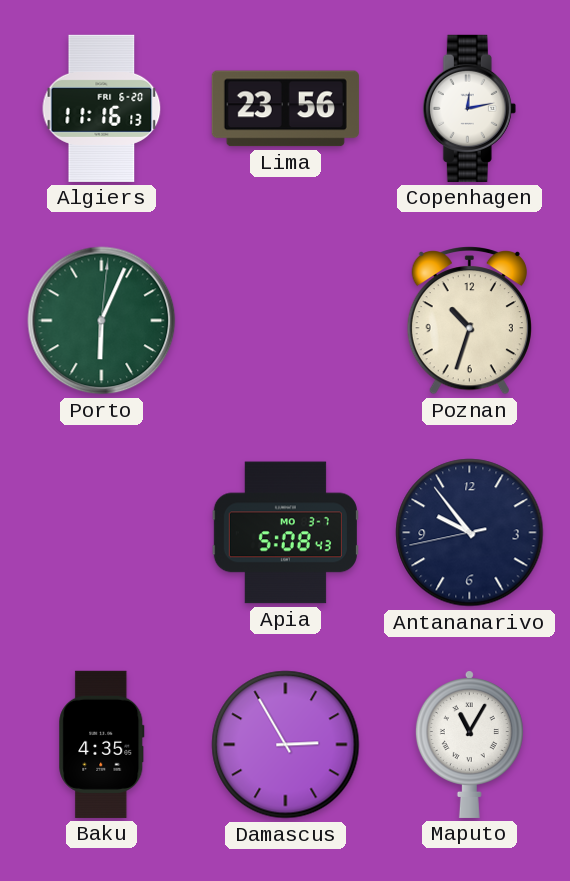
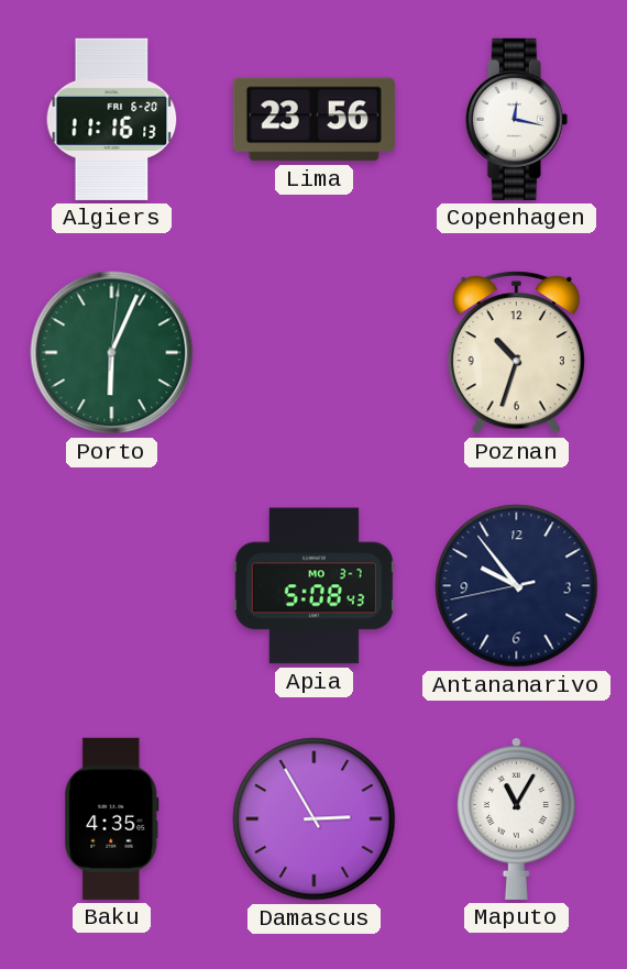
Copenhagen: 12:13 -> 12:17 (516, 119)
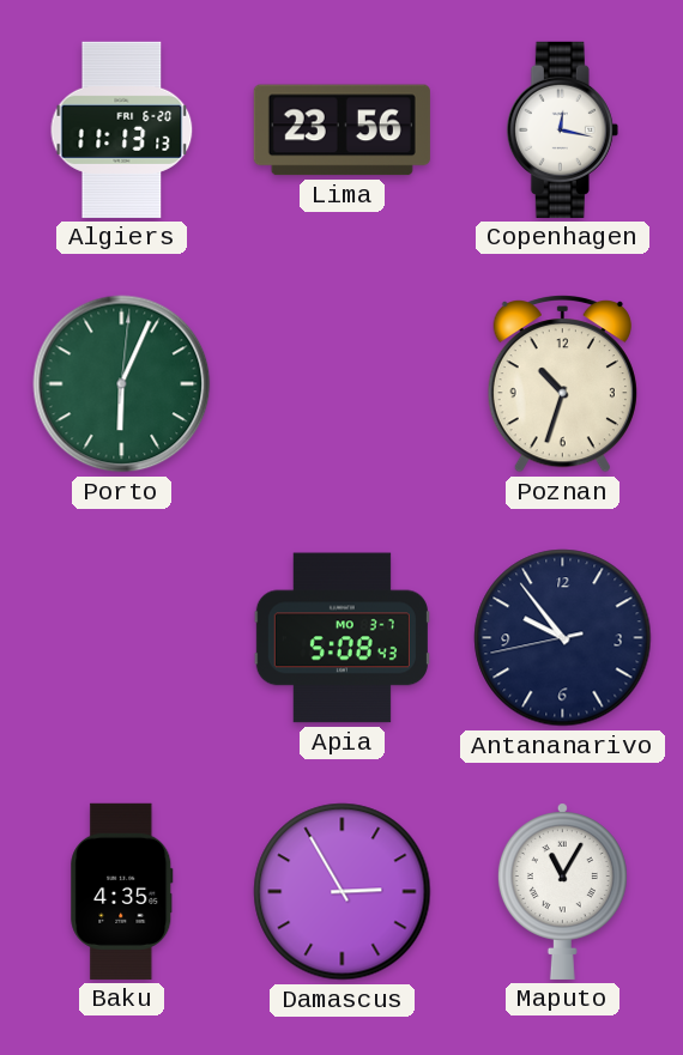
Algiers: 11:16 -> 11:13 (122, 129)
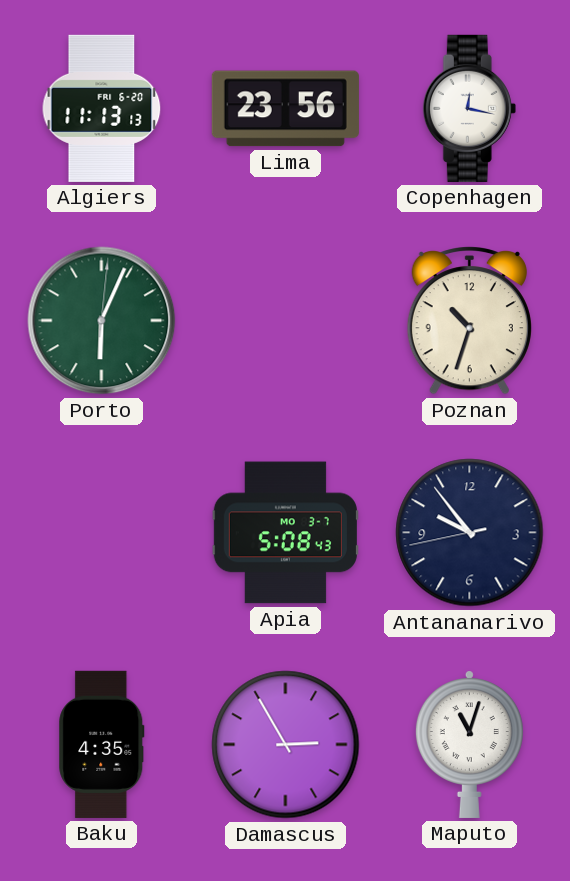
Maputo: 11:05 -> 11:03 (469, 744)
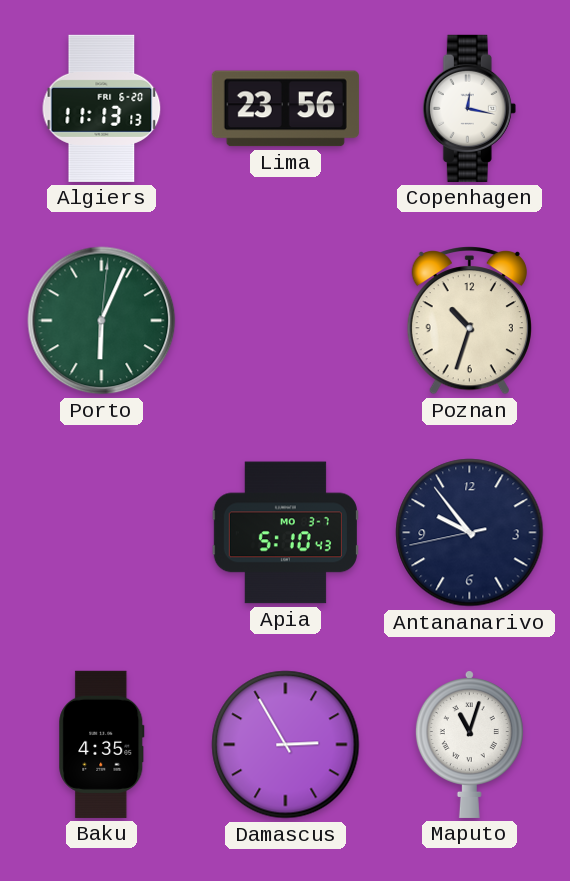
Apia: 5:08 -> 5:10 (285, 533)
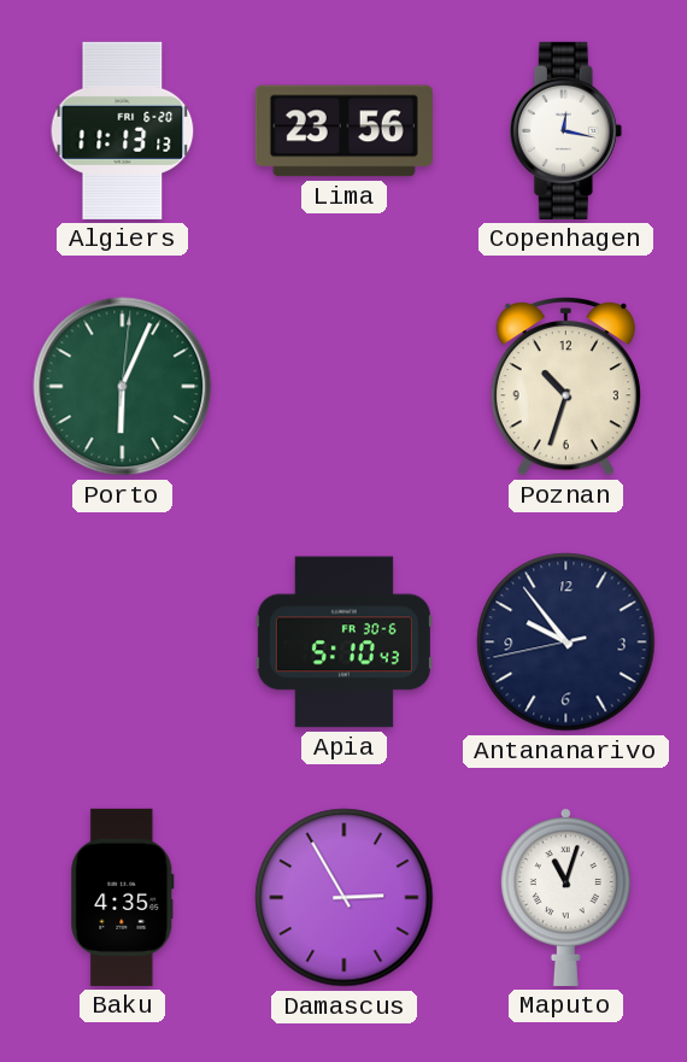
Apia date: MO 3-7 -> FR 30-6 (343, 643)
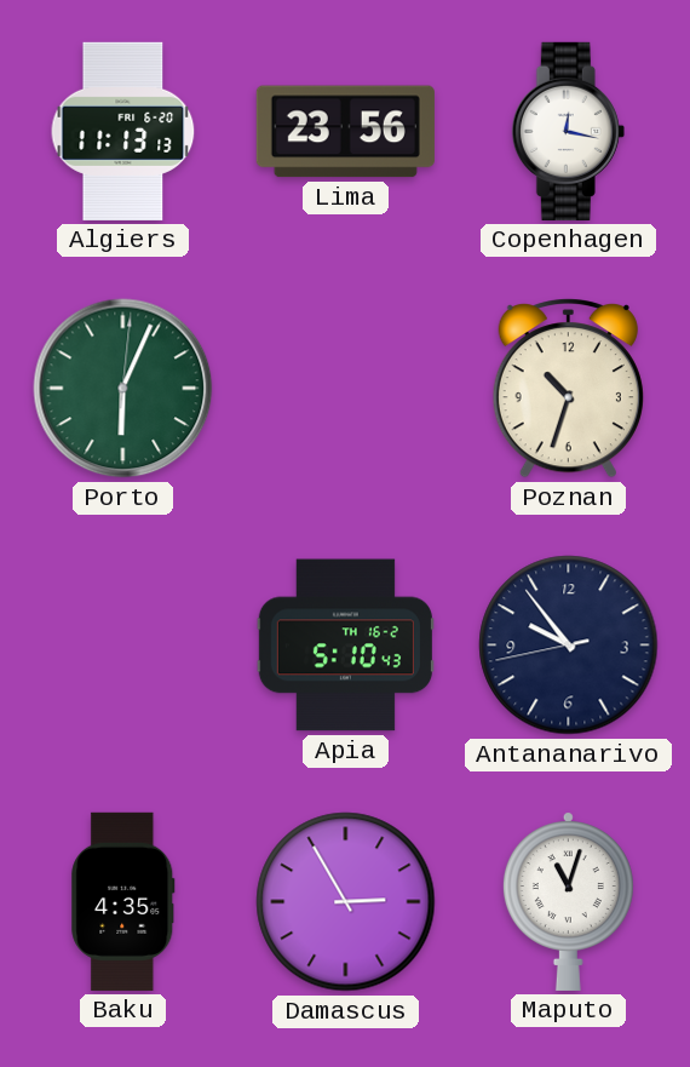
Apia date: FR 30-6 -> TH 16-2 (345, 646)
